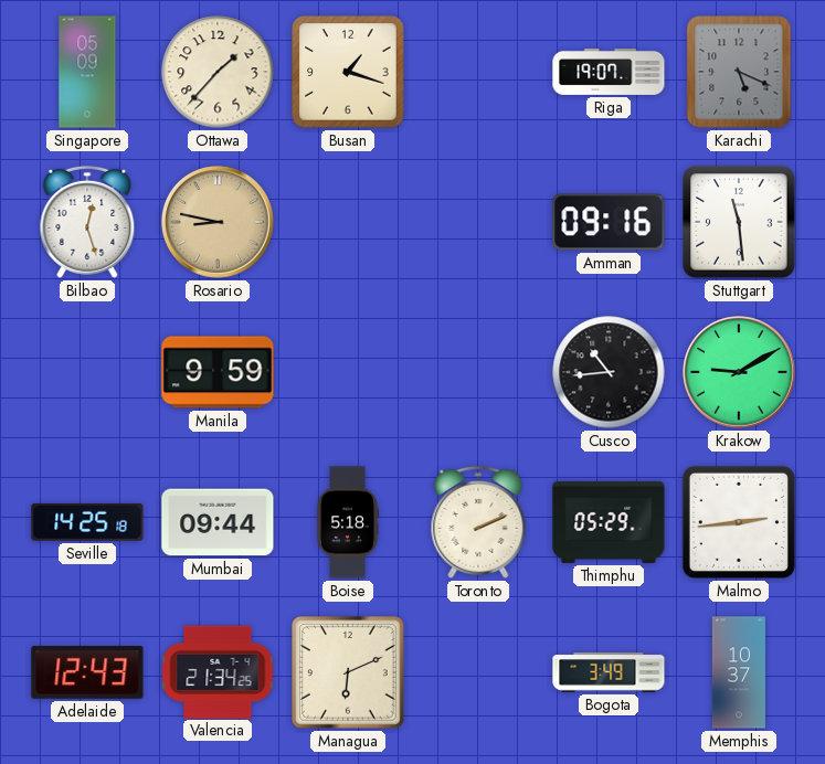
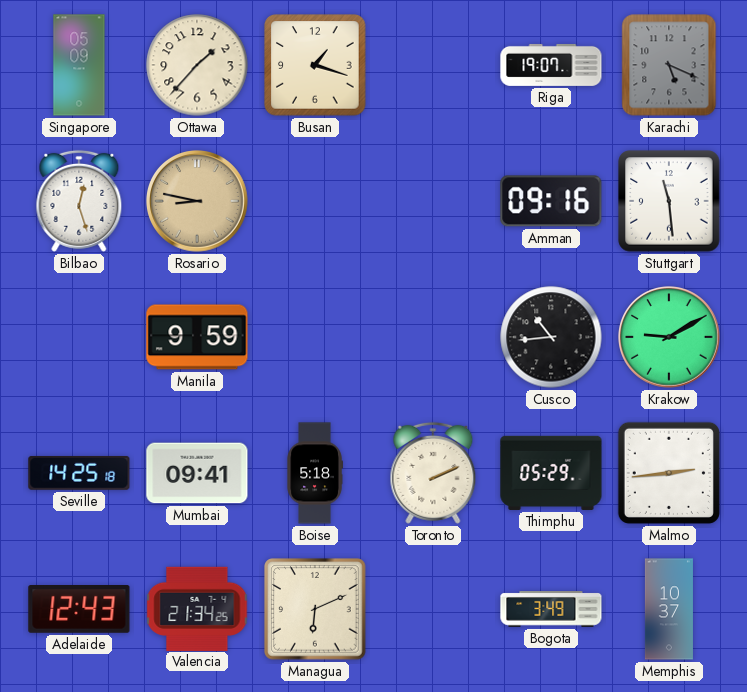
Mumbai: 09:44 -> 09:41 (197, 473)
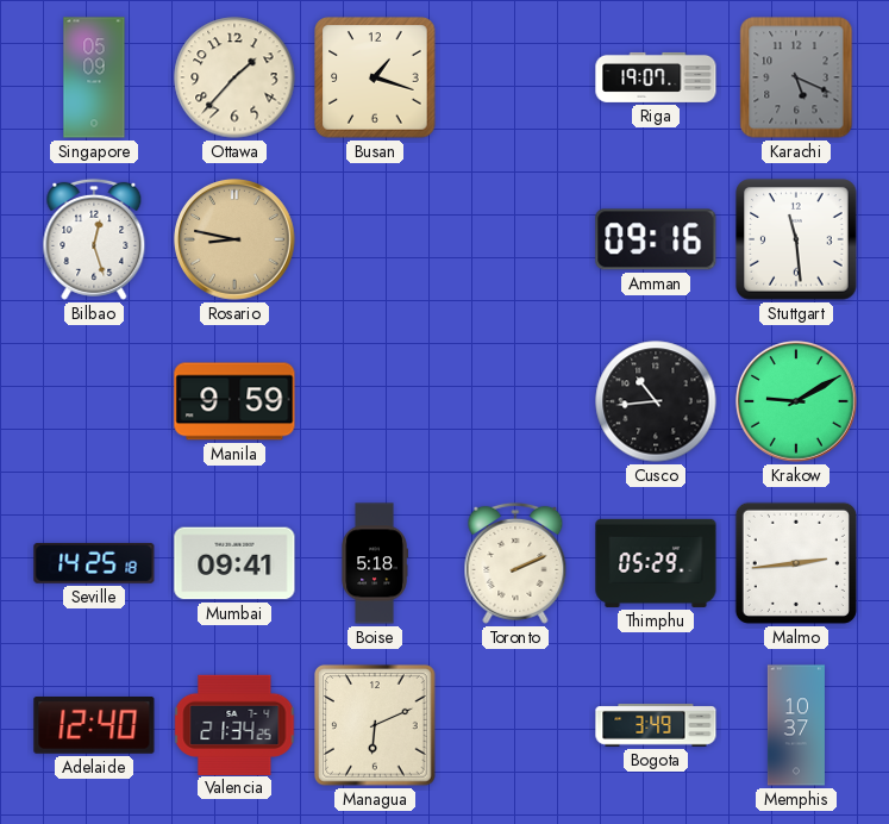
Adelaide: 12:43 -> 12:40 (94, 725)
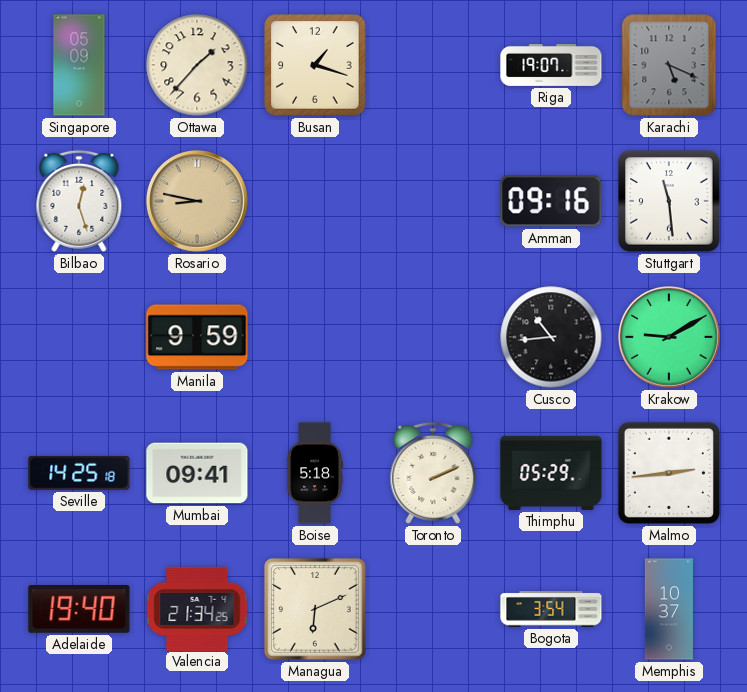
Adelaide: 12:40 -> 19:40 (79, 609)
Bogota: 3:49 -> 3:54 (551, 609)
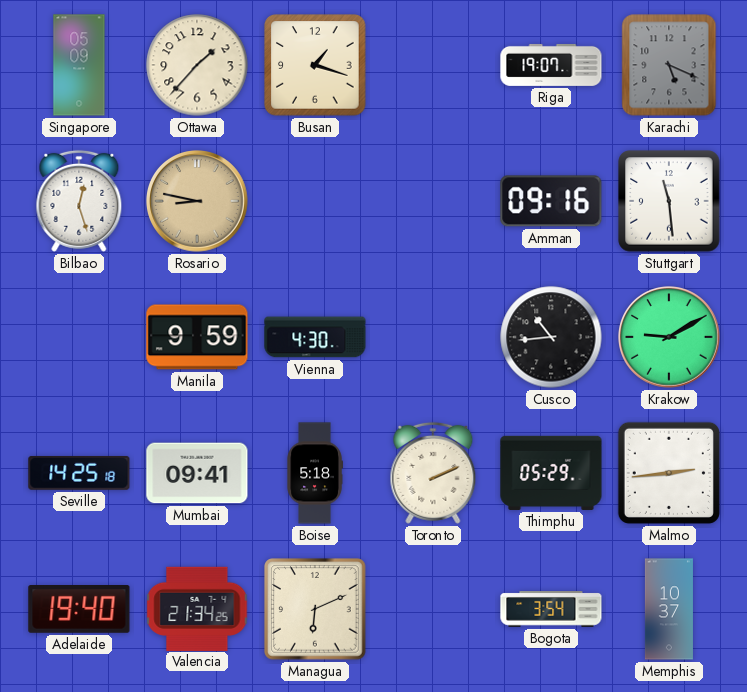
Vienna: none -> 4:30 (315, 337)
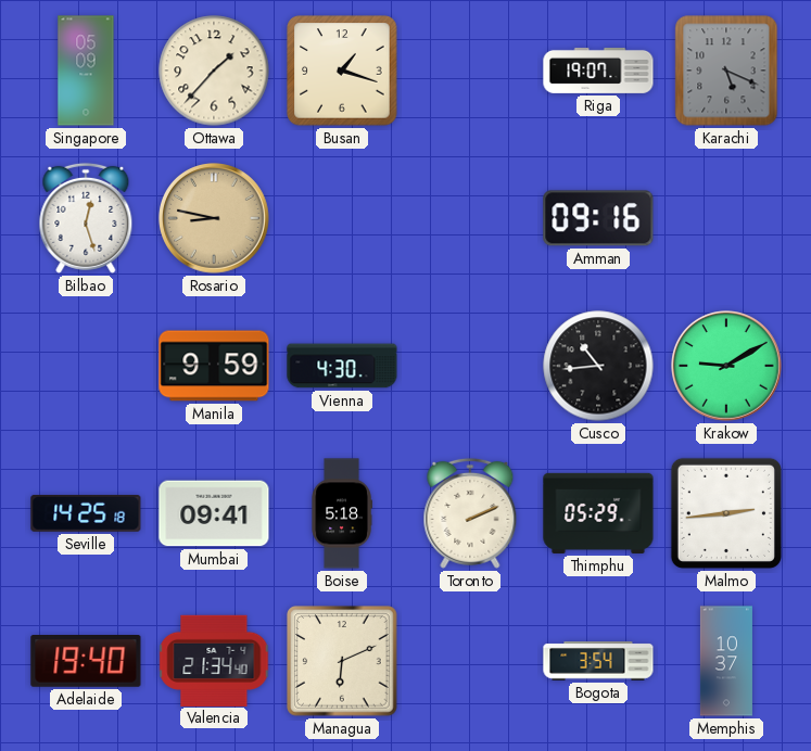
Stuttgart: 11:29 -> none (669, 201)
Valencia: 21:34:25 -> 21:34:40 (214, 660)
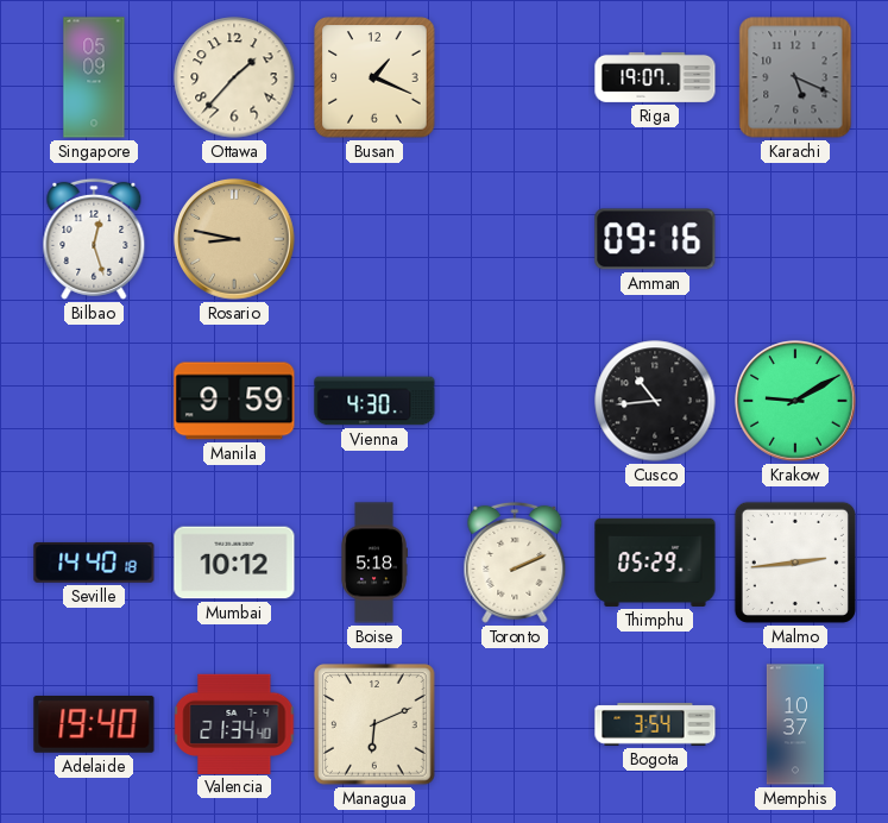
Busan: 1:18 -> 1:19 (374, 77)
Seville: 14:25 -> 14:40 (94, 563)
Mumbai: 09:41 -> 10:12 (234, 563)
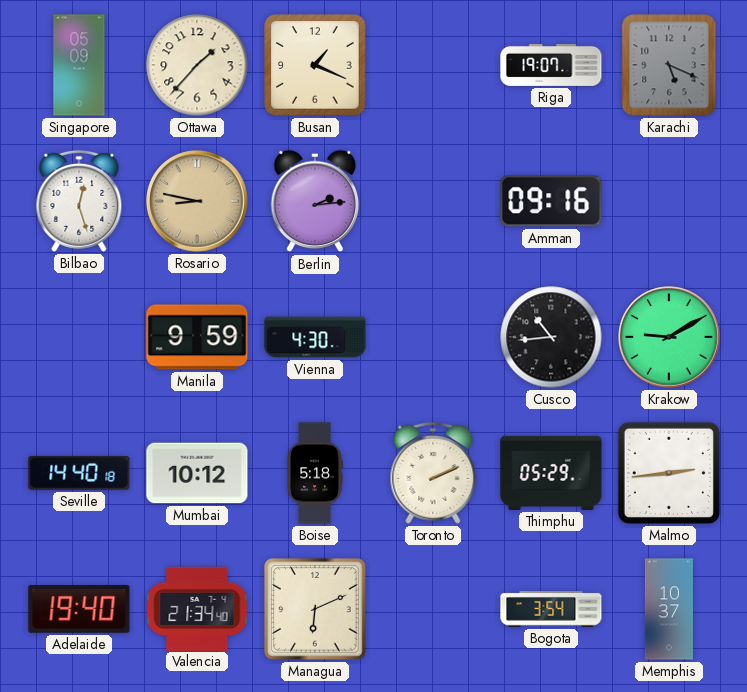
Berlin: none -> 2:14 (315, 201)
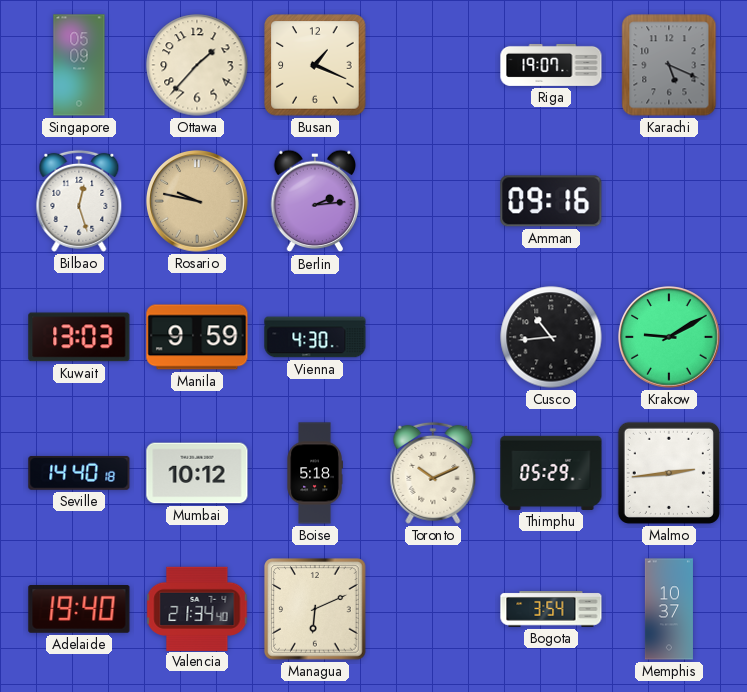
Rosario: 8:47 -> 9:47 (198, 202)
Kuwait: none -> 13:03 (79, 337)
Toronto: 2:11 -> 10:11 (433, 473)
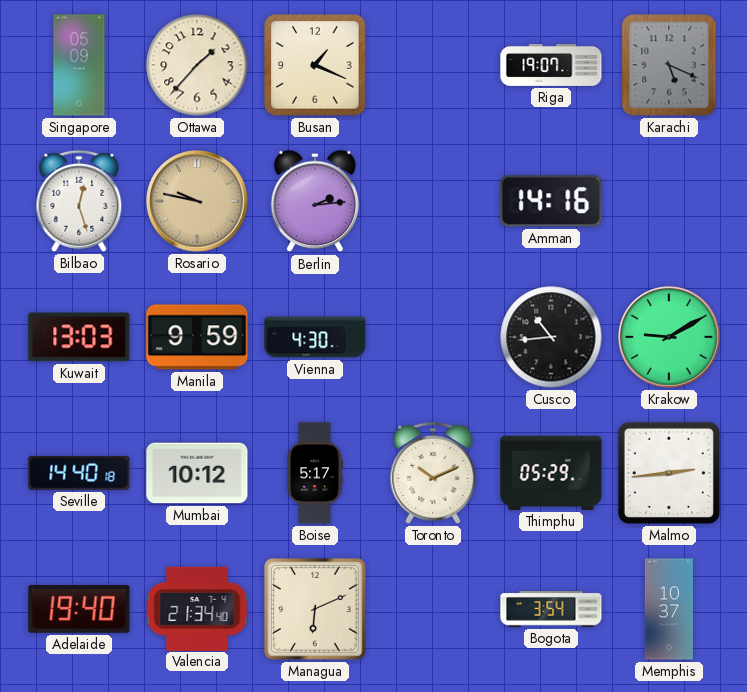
Amman: 09:16 -> 14:16 (551, 201)
Boise: 5:18 -> 5:17 (315, 473)
